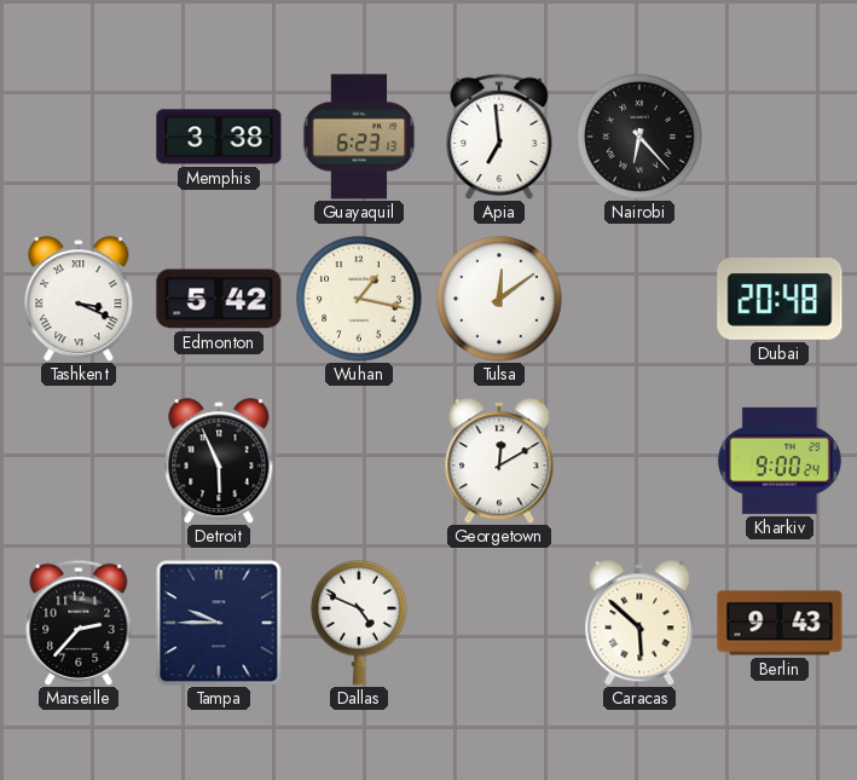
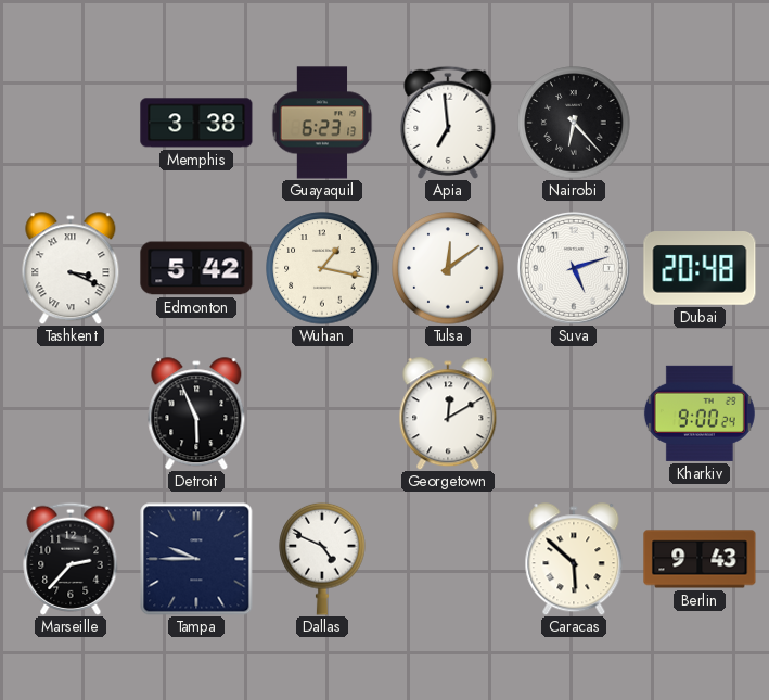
Suva: none -> 5:12 (574, 268)
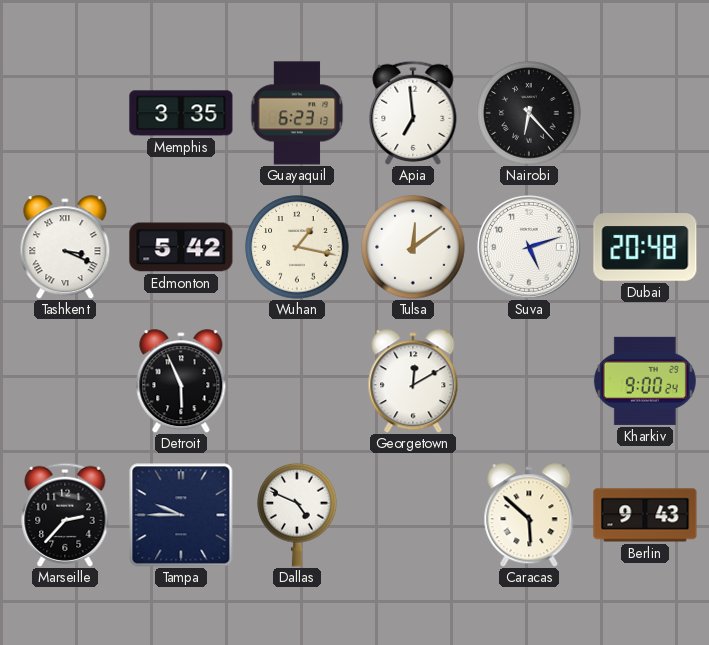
Memphis: 3:38 -> 3:35 (181, 113)
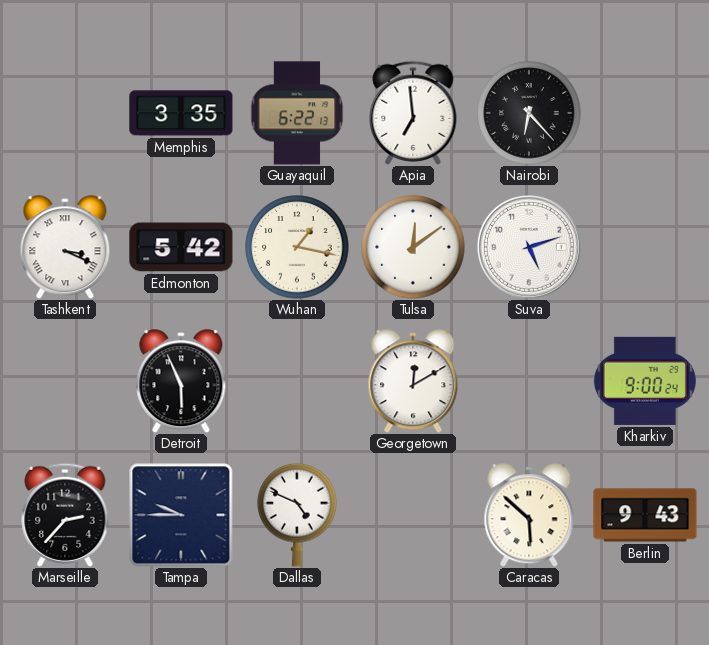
Guayaquil: 6:23 -> 6:22 (297, 113)
Dubai: 20:48 -> none (645, 248)
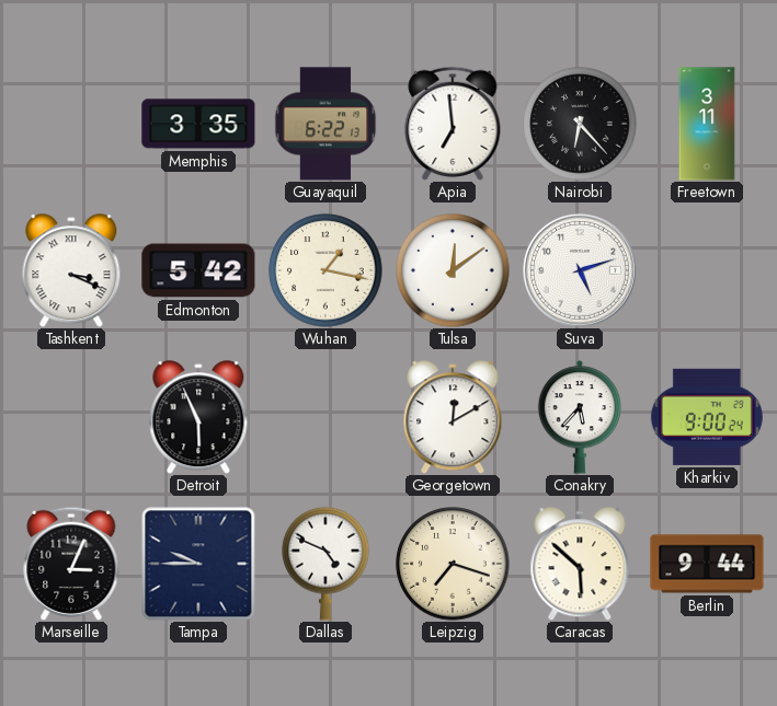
Freetown: none -> 3:11 (707, 124)
Conakry: none -> 5:37 (580, 417)
Marseille: 2:37 -> 3:04 (71, 564)
Leipzig: none -> 7:18 (453, 564)
Berlin: 9:43 -> 9:44 (707, 564)
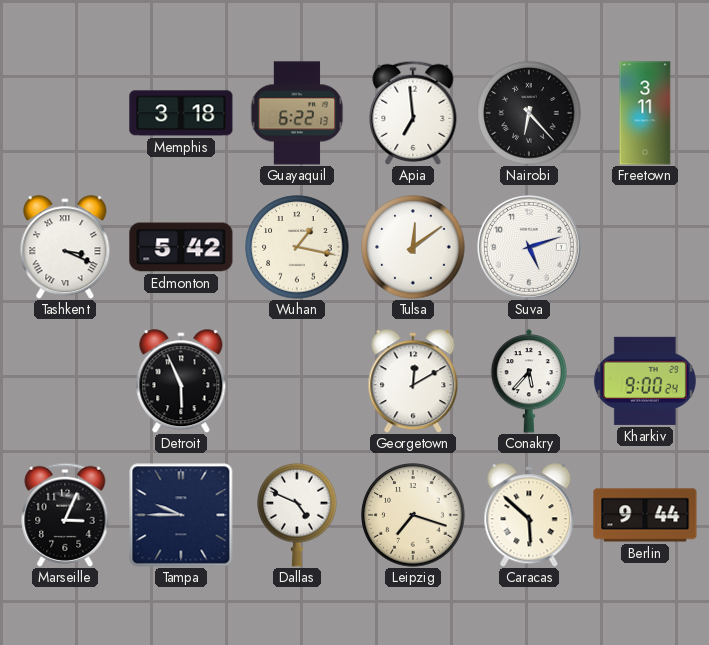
Memphis: 3:35 -> 3:18 (181, 113)
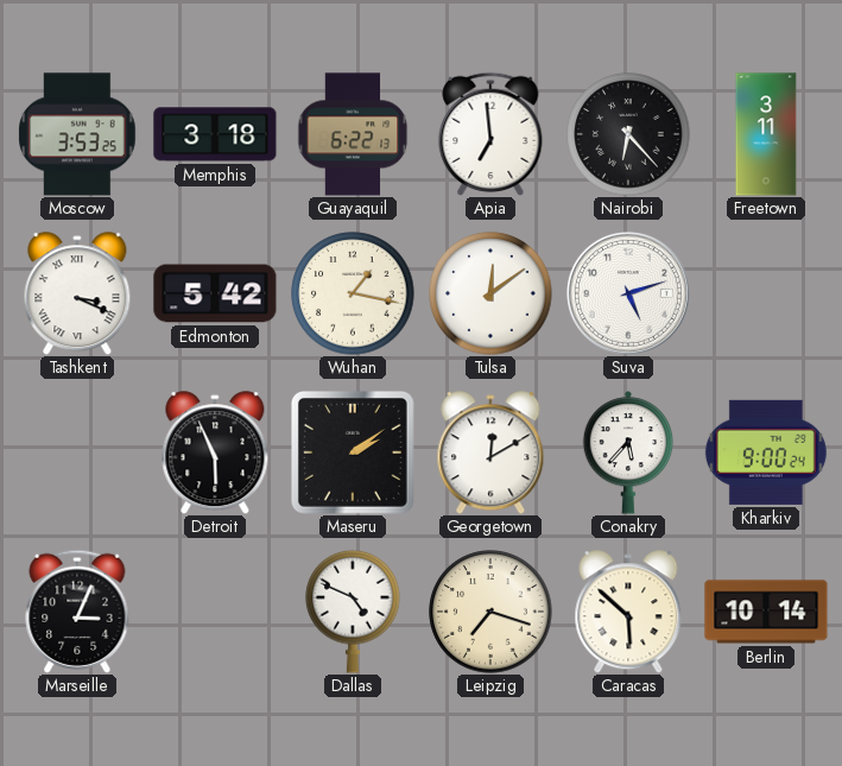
Moscow: none -> 3:53 (77, 134)
Maseru: none -> 2:09 (354, 454)
Tampa: 9:45 -> none (181, 515)
Berlin: 9:44 -> 10:14 (766, 612)
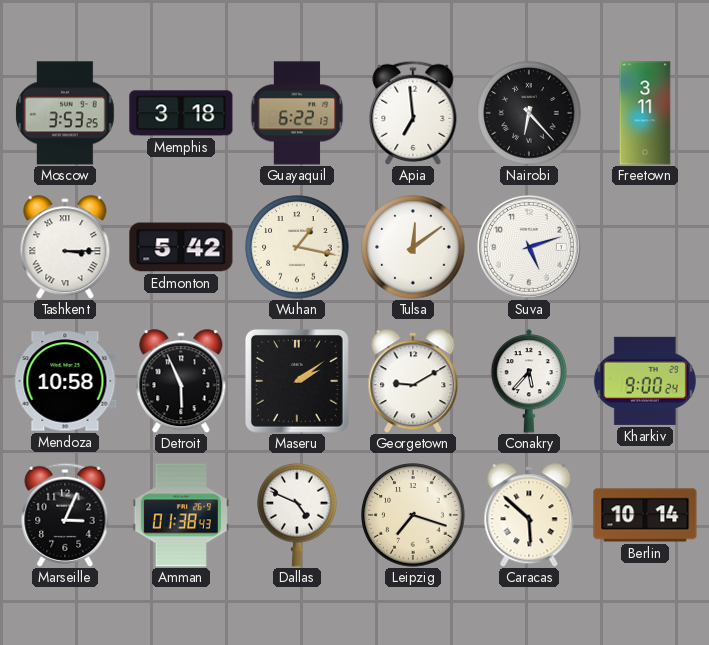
Tashkent: 3:19 -> 3:15 (65, 247)
Mendoza: none -> 10:58 (65, 381)
Georgetown: 12:10 -> 9:10 (413, 381)
Amman: none -> 01:38 (181, 515)
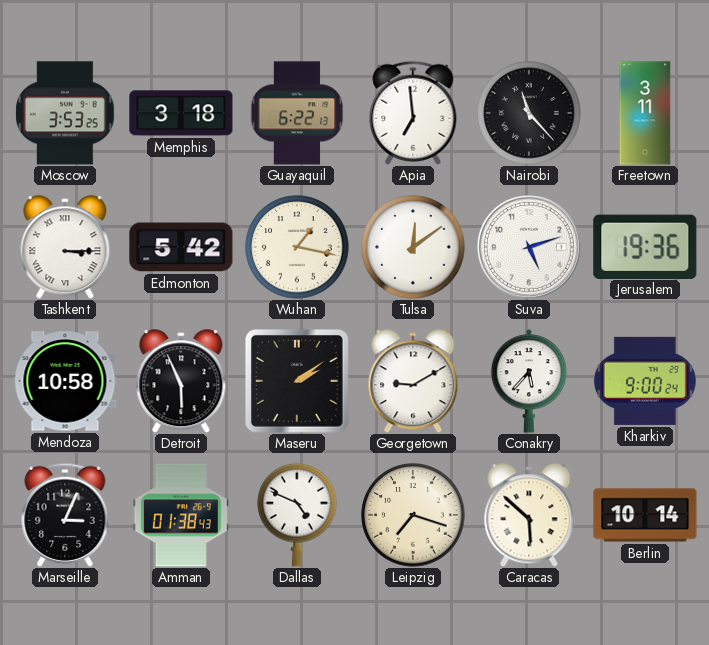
Nairobi: 6:23 -> 11:23 (529, 113)
Jerusalem: none -> 19:36 (645, 246)
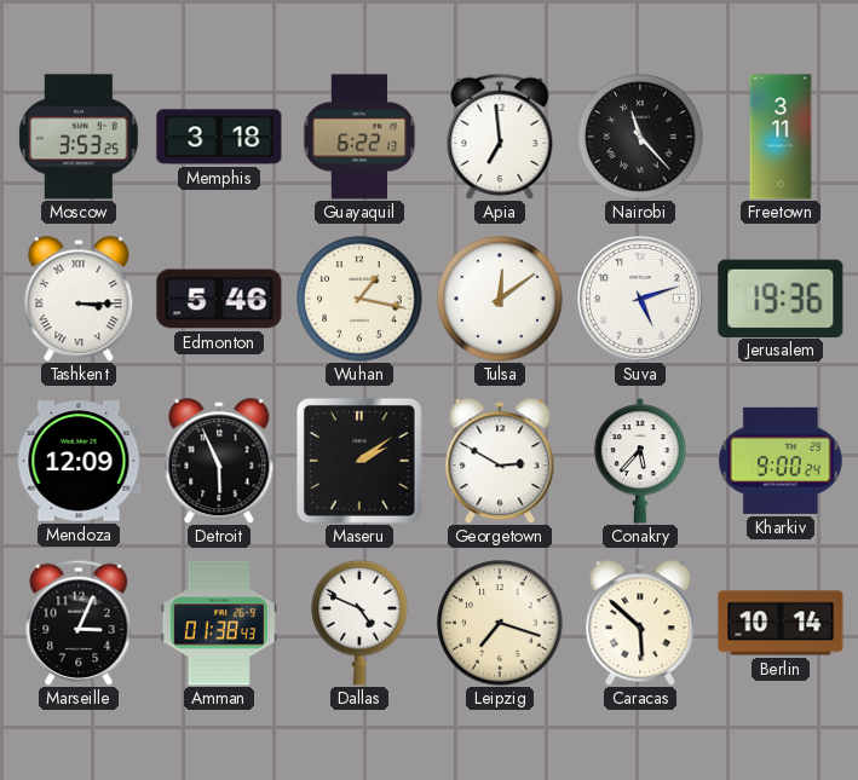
Edmonton: 5:42 -> 5:46 (219, 299)
Mendoza: 10:58 -> 12:09 (79, 461)
Georgetown: 9:10 -> 2:50 (500, 461)
